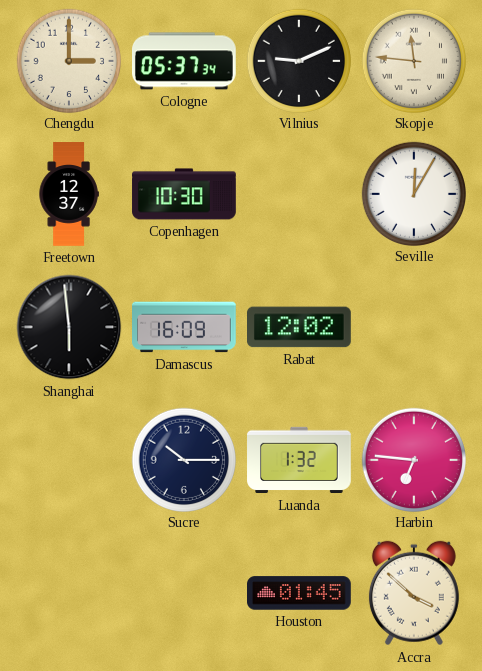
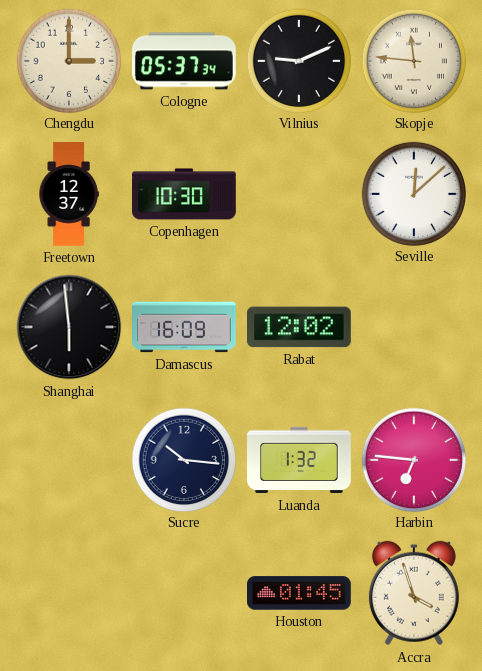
Seville: 12:05 -> 12:08 (413, 193)
Sucre: 10:15 -> 10:16 (183, 459)
Accra: 3:52 -> 3:57 (414, 593)
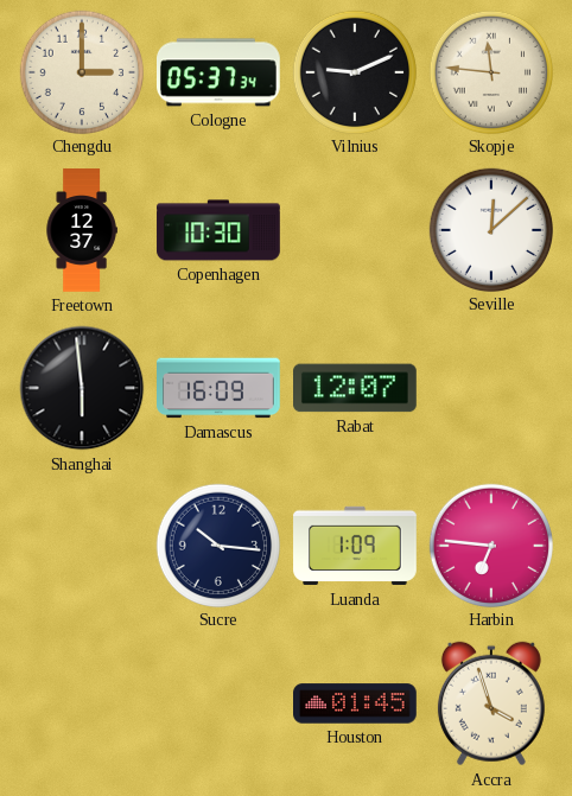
Rabat: 12:02 -> 12:07 (356, 388)
Luanda: 1:32 -> 1:09 (355, 546)
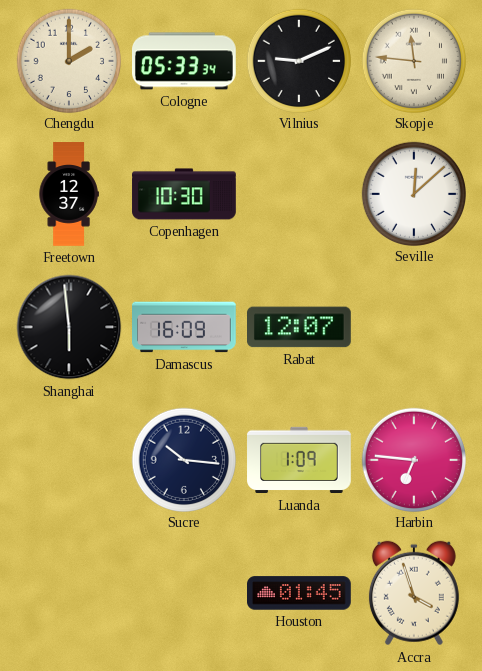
Chengdu: 3:00 -> 2:00 (68, 60)
Cologne: 05:37 -> 05:33 (185, 61)
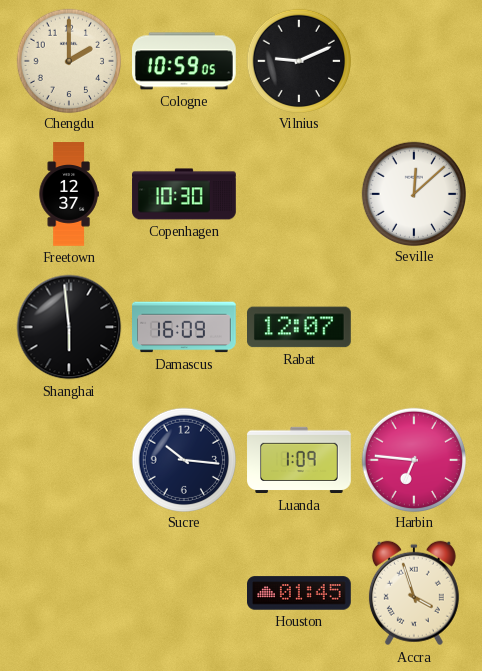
Cologne: 05:33 -> 10:59 (185, 61)
Skopje: 11:46 -> none (413, 60)
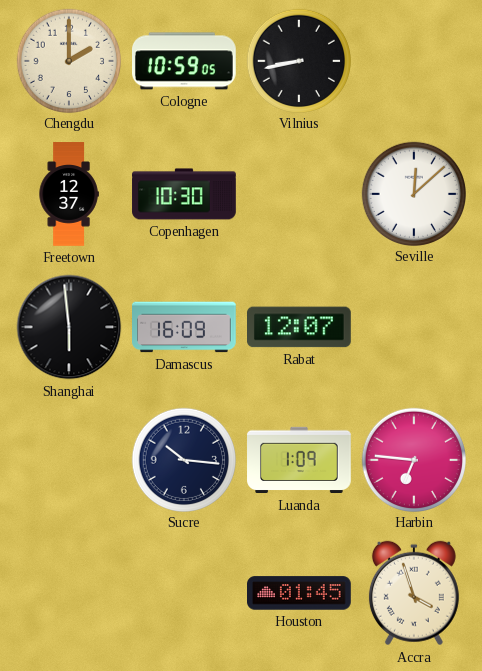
Vilnius: 9:11 -> 8:43 (298, 60)
